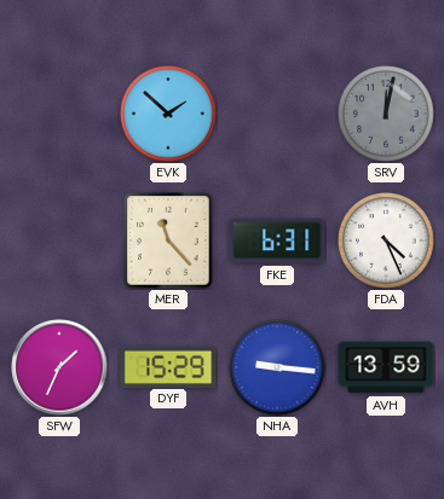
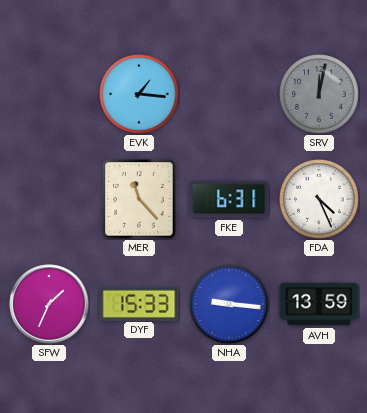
EVK: 1:52 -> 1:16 (139, 94)
DYF: 15:29 -> 15:33 (139, 303)
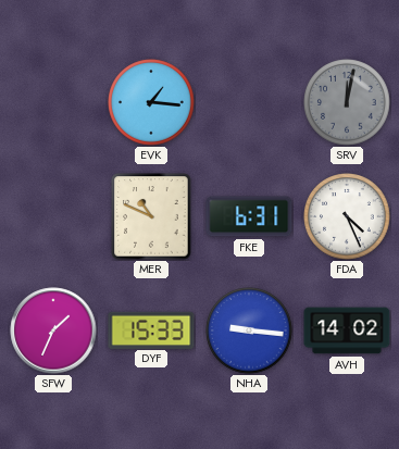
MER: 11:23 -> 10:49 (151, 216)
AVH: 13:59 -> 14:02 (347, 330)
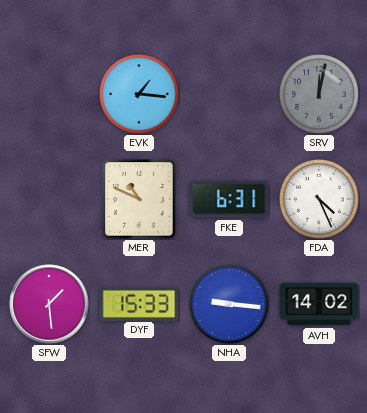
SFW: 1:34 -> 1:29 (49, 304)
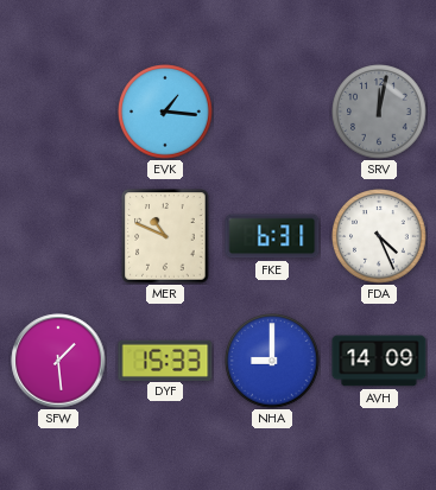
NHA: 9:16 -> 9:00 (272, 361)
AVH: 14:02 -> 14:09 (379, 361)
